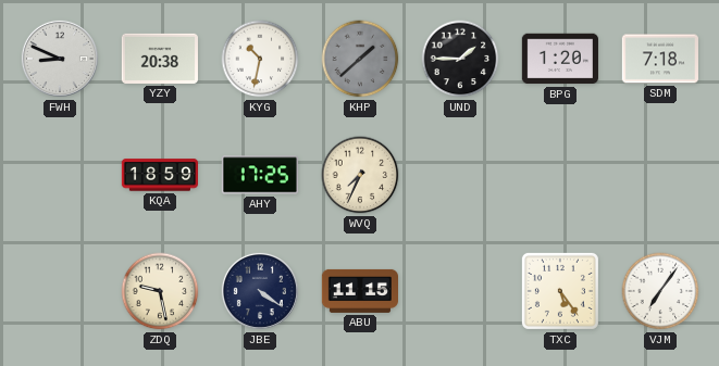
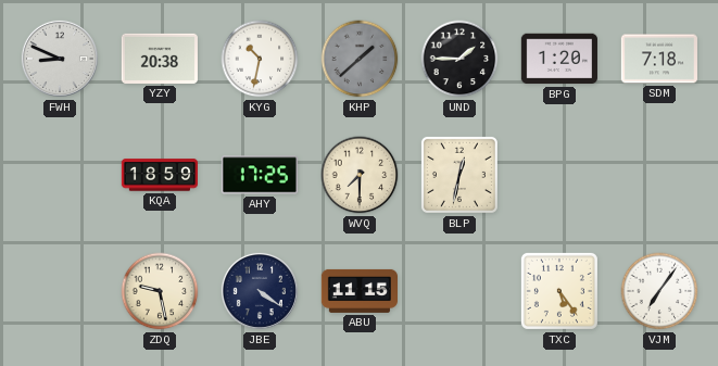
WVQ: 7:34 -> 7:30 (360, 175)
BLP: none -> 12:32 (459, 175)
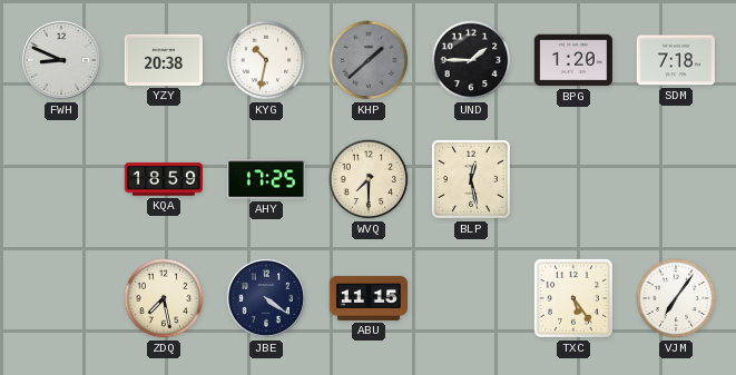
BLP: 12:32 -> 12:28 (471, 179)
ZDQ: 9:28 -> 7:28 (164, 298)
